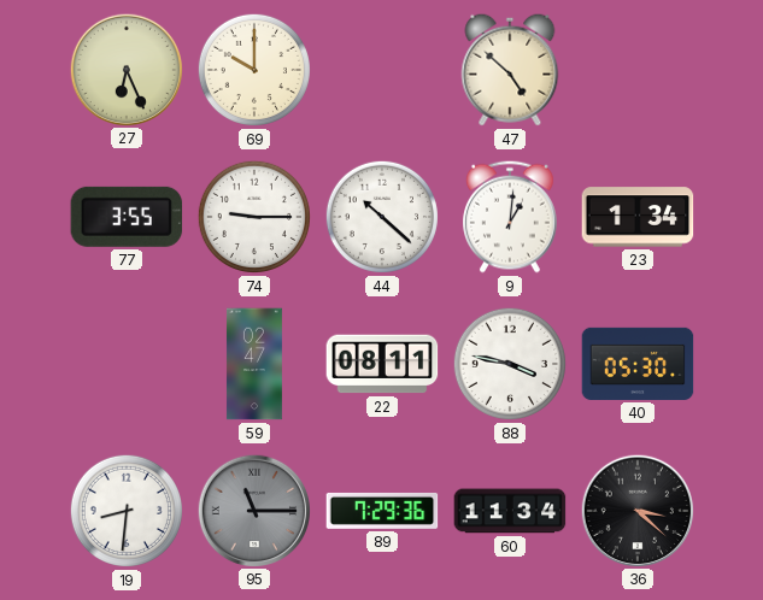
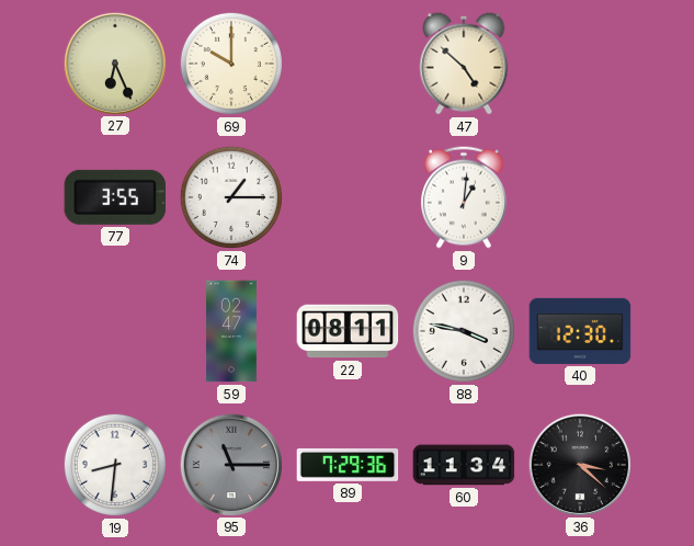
74: 9:15 -> 1:15 (231, 197)
44: 10:22 -> none (382, 217)
23: 1:34 -> none (638, 217)
40: 05:30 -> 12:30 (580, 331)
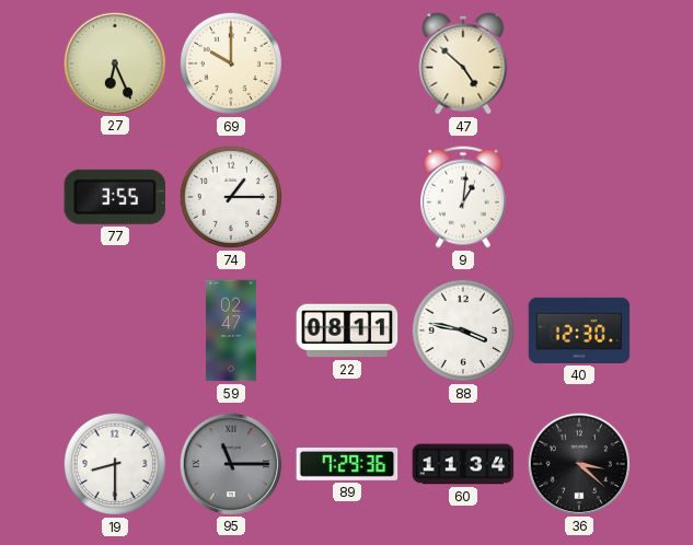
19: 8:31 -> 8:30 (115, 464)
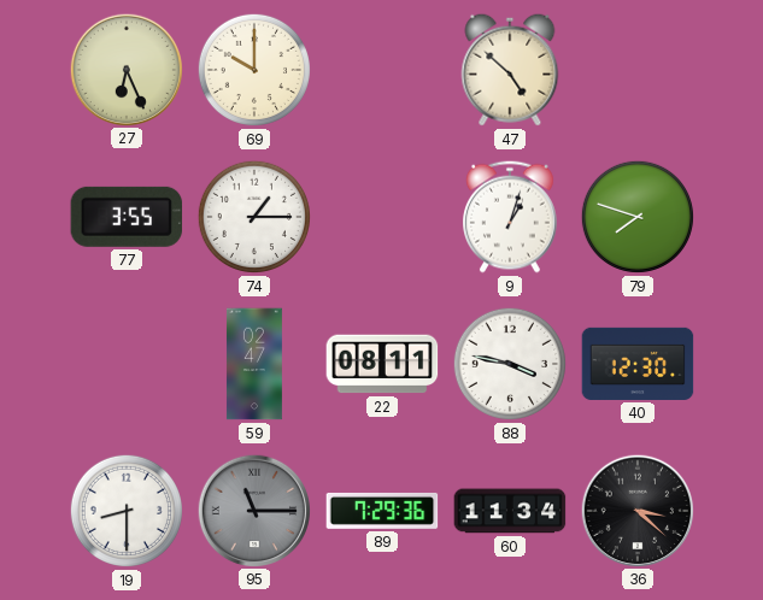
9: 1:01 -> 1:03 (511, 217)
79: none -> 7:48 (638, 217)
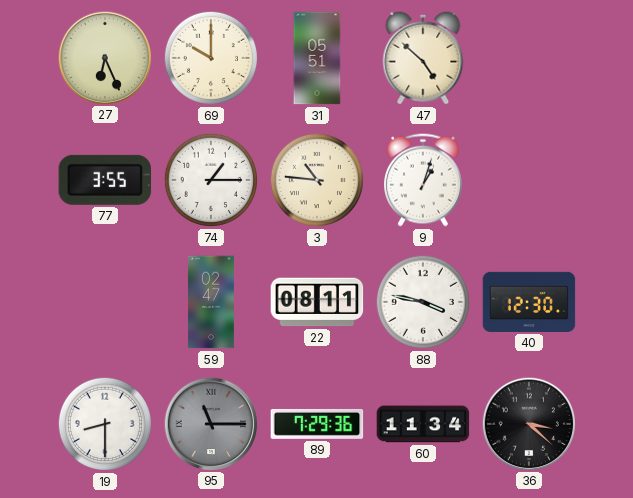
31: none -> 05:51 (317, 58)
3: none -> 10:46 (317, 180)
79: 7:48 -> none (638, 217)
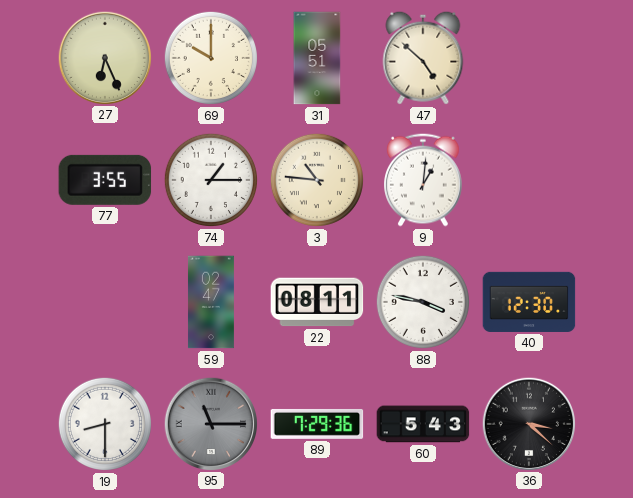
9: 1:03 -> 1:01 (424, 180)
60: 11:34 -> 5:43 (423, 424)
